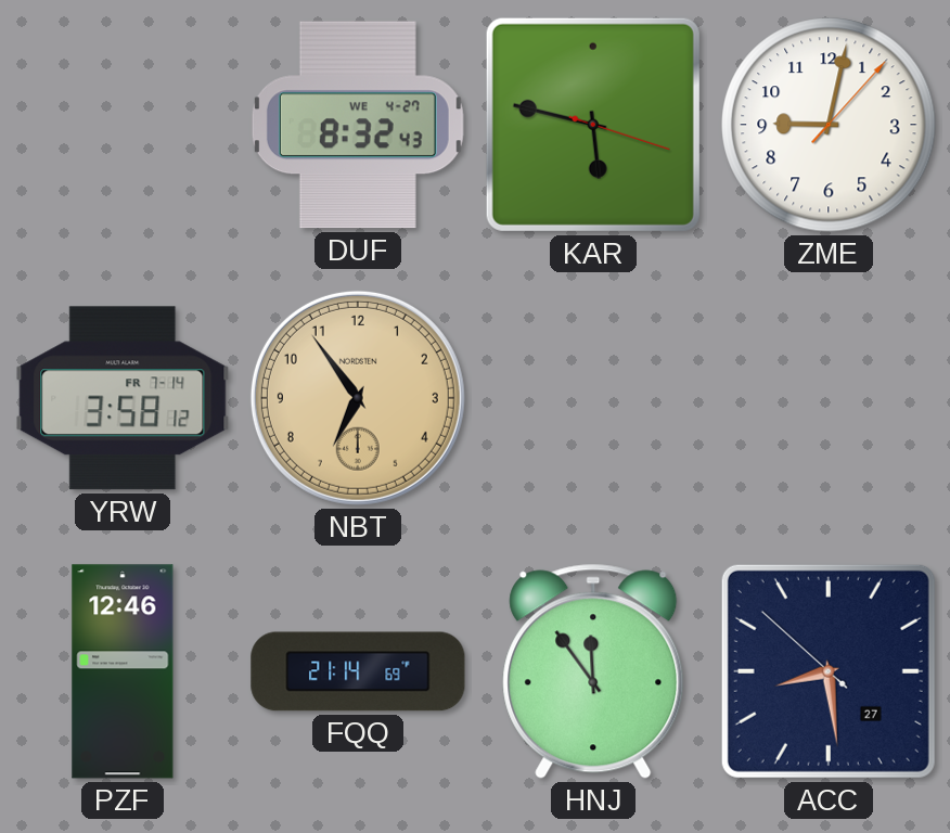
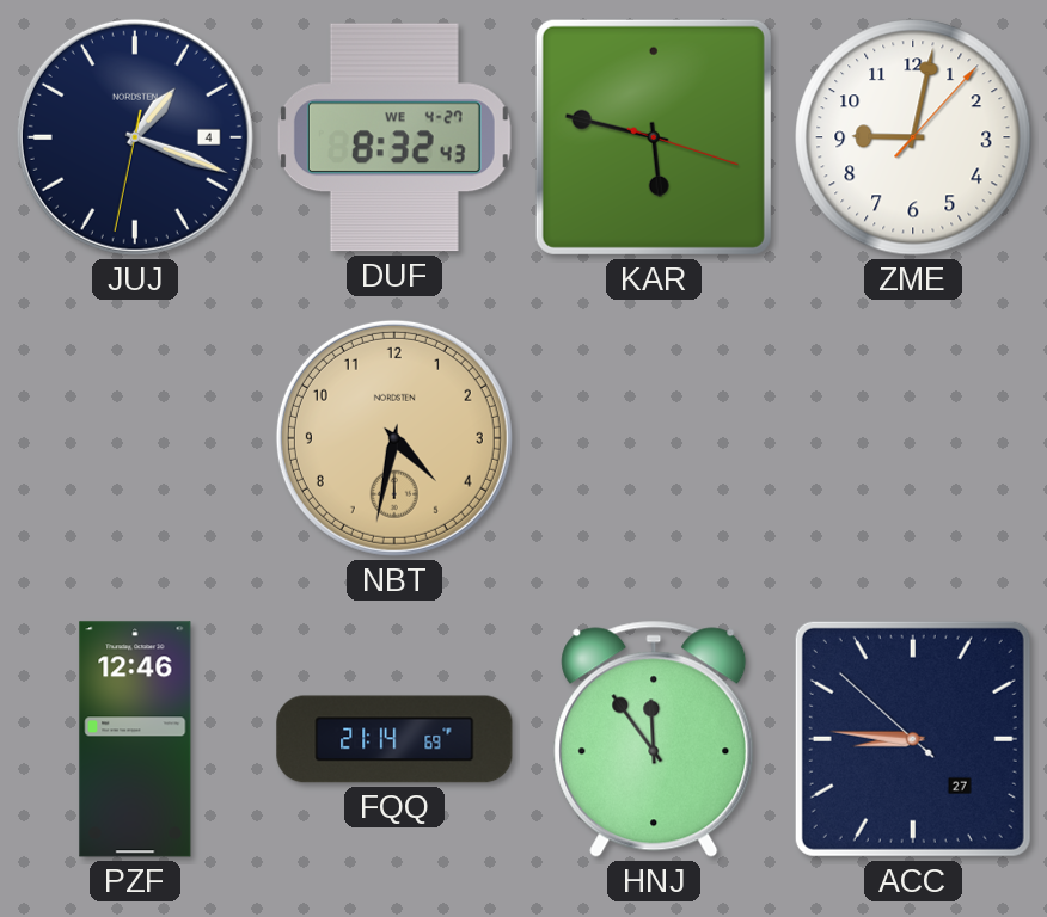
JUJ: none -> 1:18 (135, 137)
YRW: 3:58 -> none (123, 398)
NBT: 6:54 -> 4:32 (394, 438)
ACC: 8:28 -> 8:45 (913, 739)
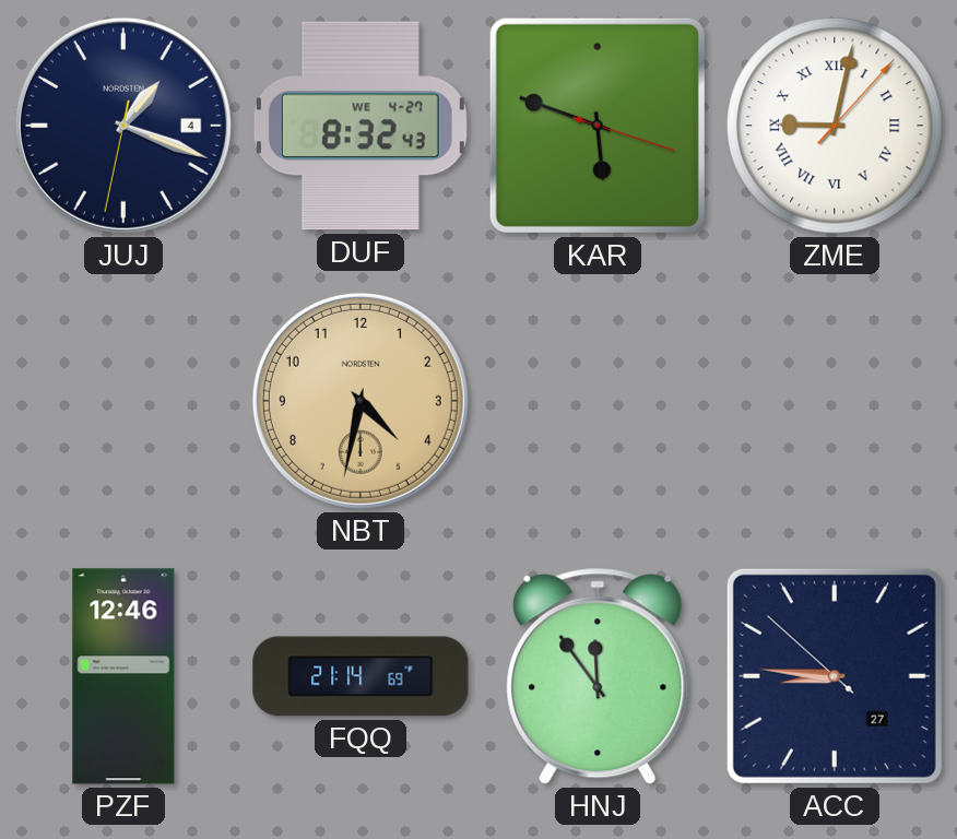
KAR: 5:47 -> 5:48 (598, 126)
ZME numerals: Arabic -> Roman (835, 126)
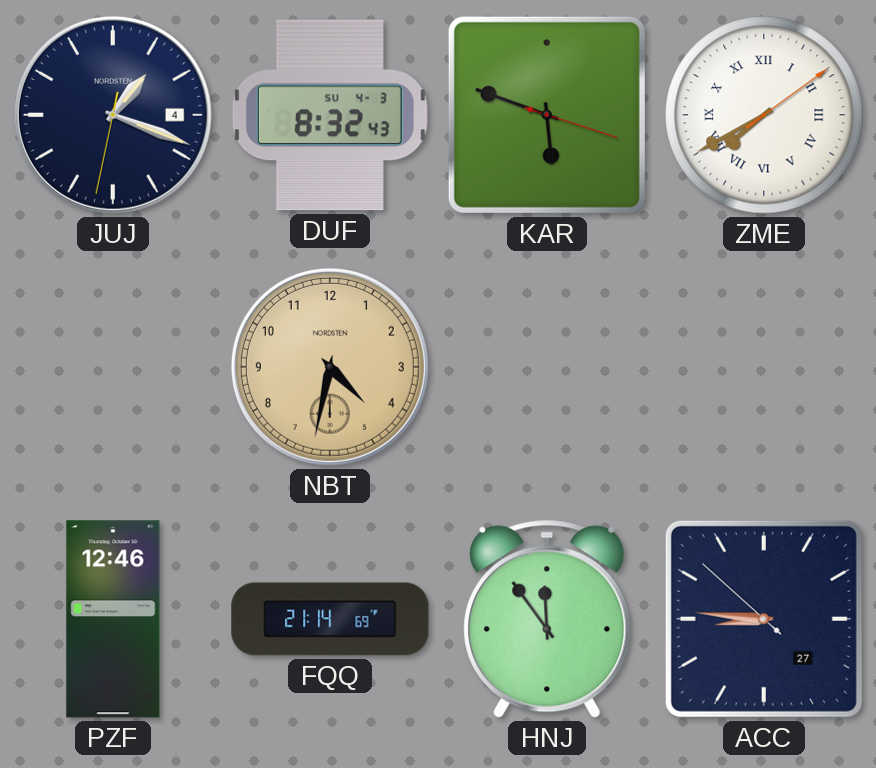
DUF date: WE 4-27 -> SU 4-3 (330, 115)
ZME: 9:02 -> 7:40 (764, 115)
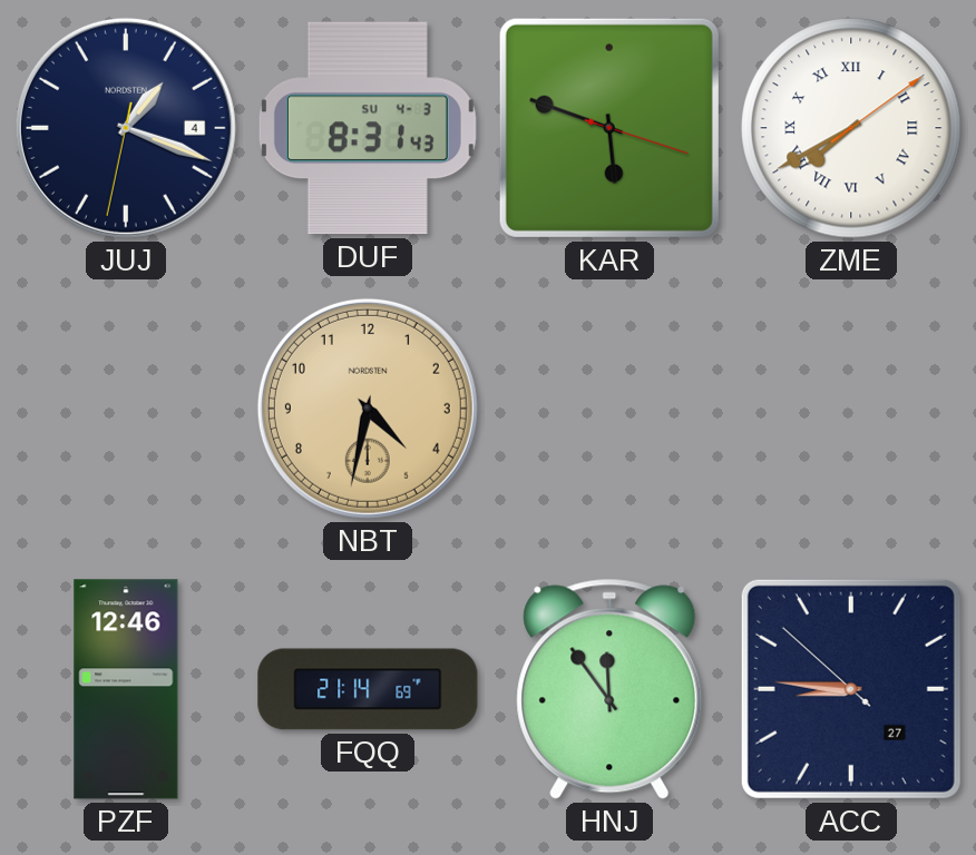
DUF: 8:32 -> 8:31 (368, 128)
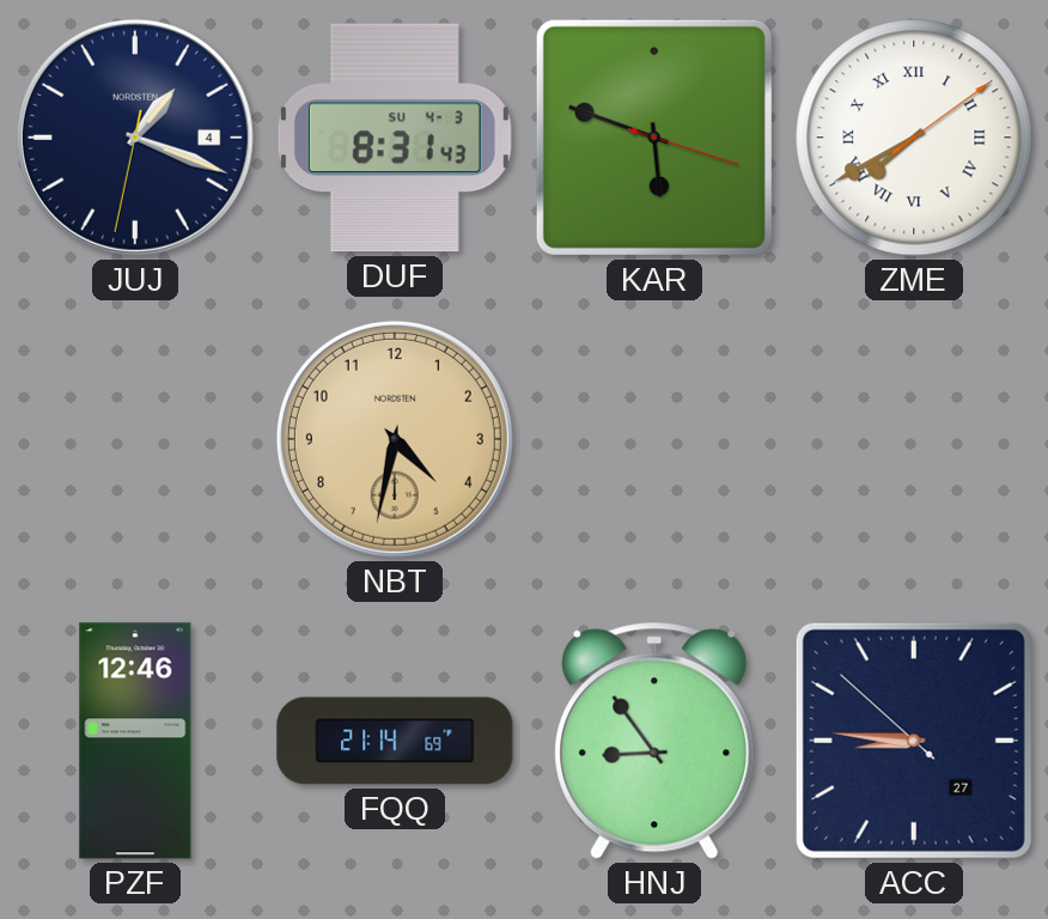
HNJ: 11:54 -> 8:54 (654, 741)
